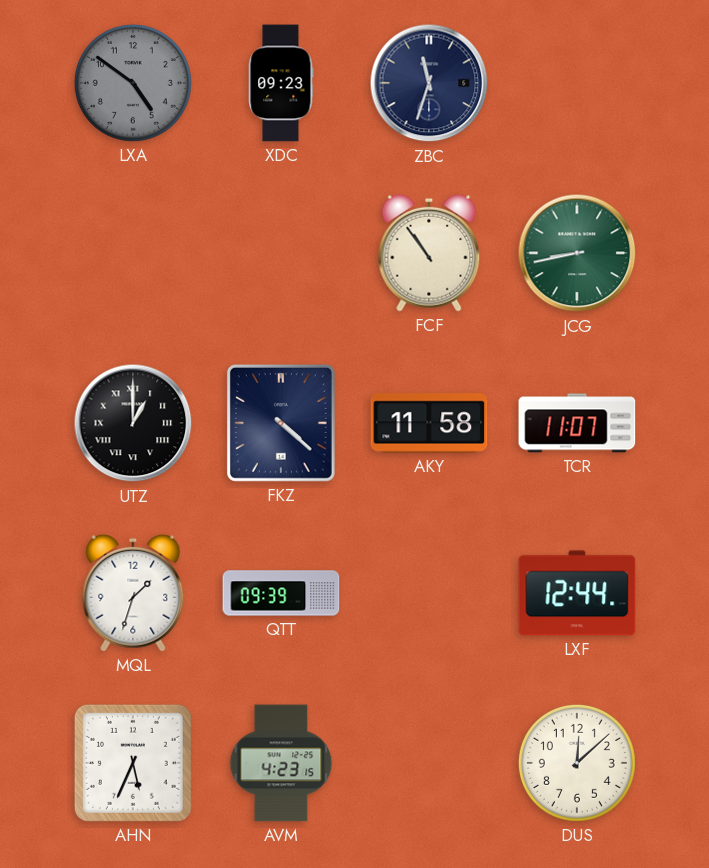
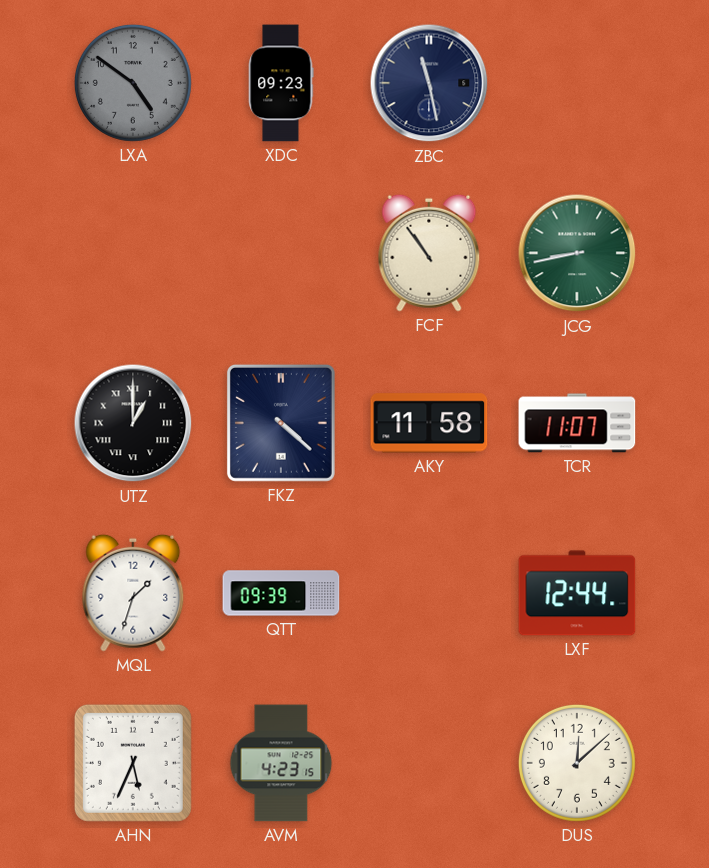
ZBC: 11:33 -> 11:28 (429, 83)
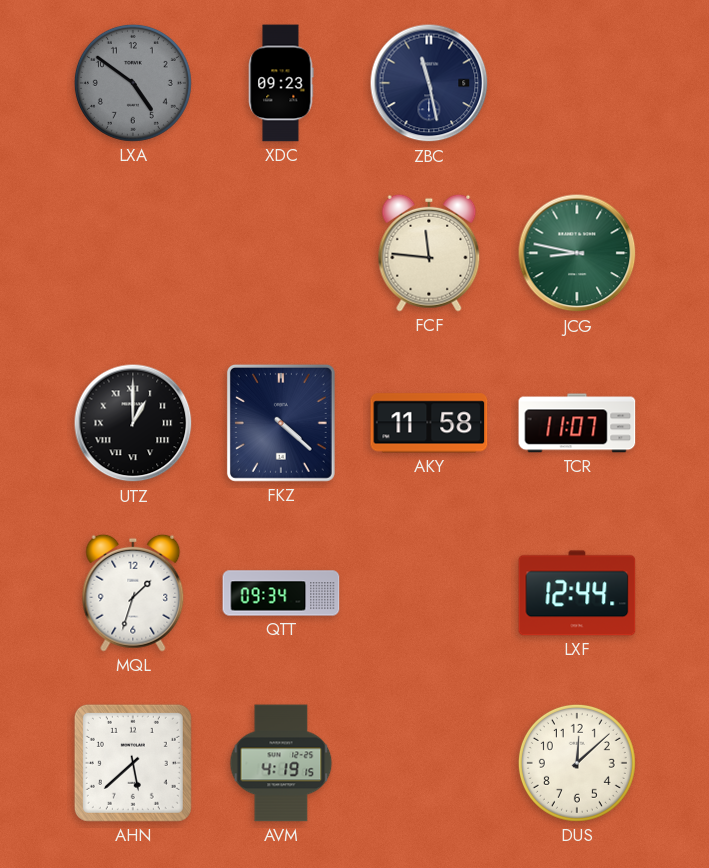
FCF: 10:54 -> 11:46 (429, 253)
JCG: 8:43 -> 8:47 (577, 253)
QTT: 09:39 -> 09:34 (281, 593)
AHN: 5:34 -> 5:38 (133, 763)
AVM: 4:23 -> 4:19 (281, 763)
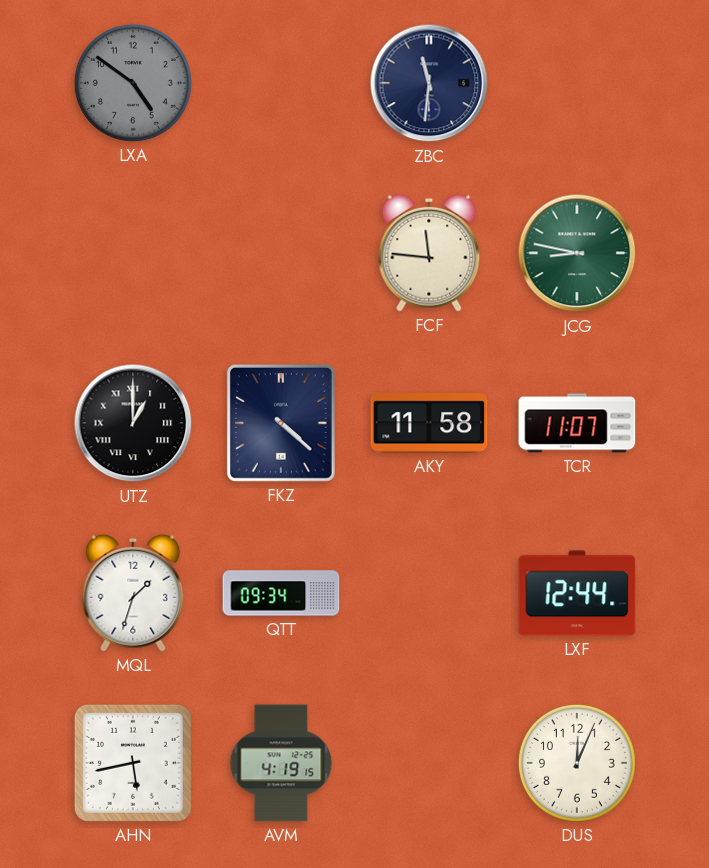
XDC: 09:23 -> none (281, 83)
ZBC: 11:28 -> 11:31 (429, 83)
AHN: 5:38 -> 5:43 (133, 763)
DUS: 12:08 -> 12:04 (577, 763)
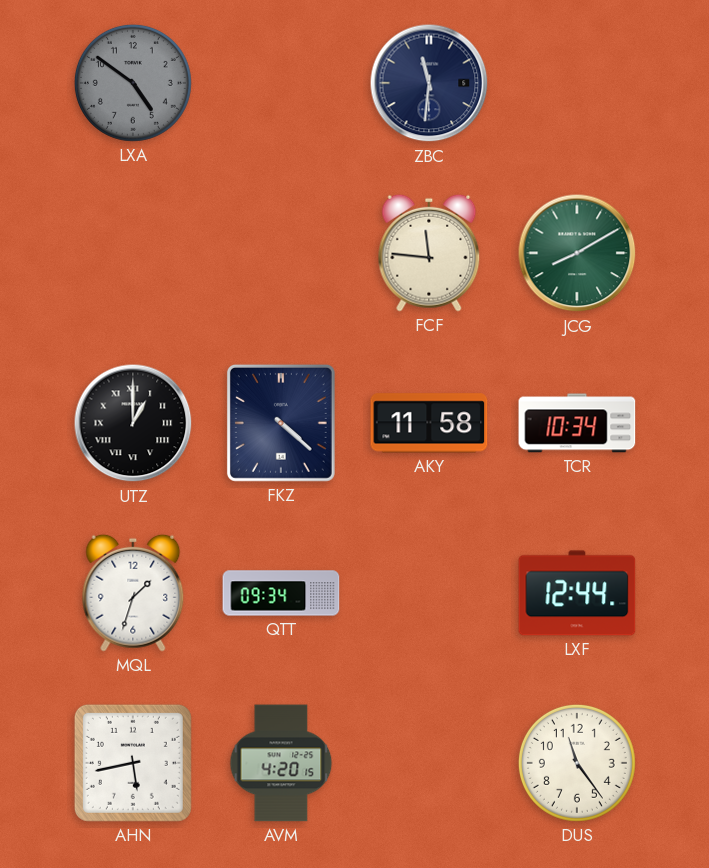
JCG: 8:47 -> 8:10 (577, 253)
TCR: 11:07 -> 10:34 (577, 423)
AVM: 4:19 -> 4:20 (281, 763)
DUS: 12:04 -> 11:24 (577, 763)
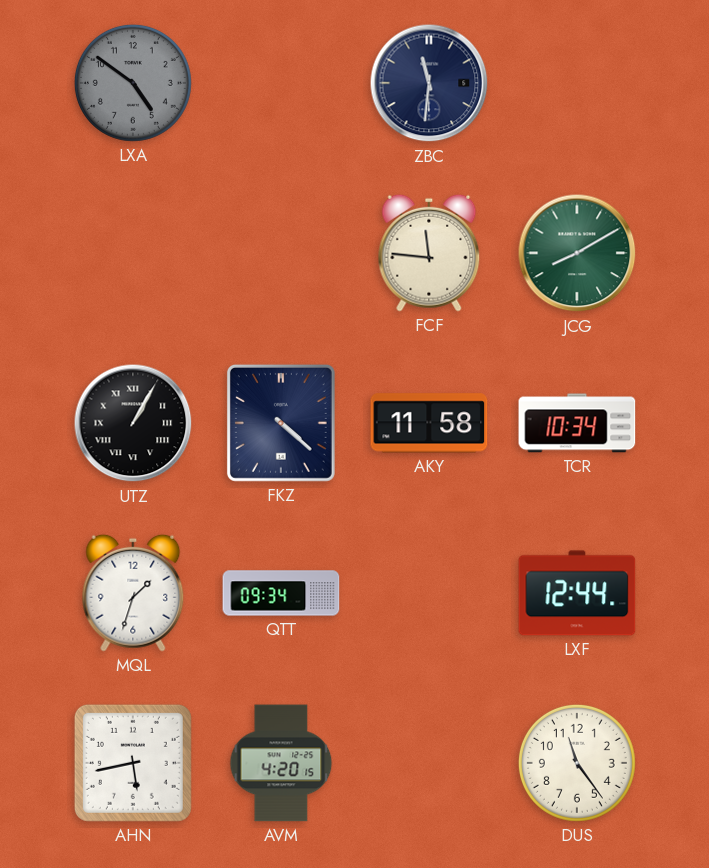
UTZ: 1:00 -> 1:05 (133, 423)
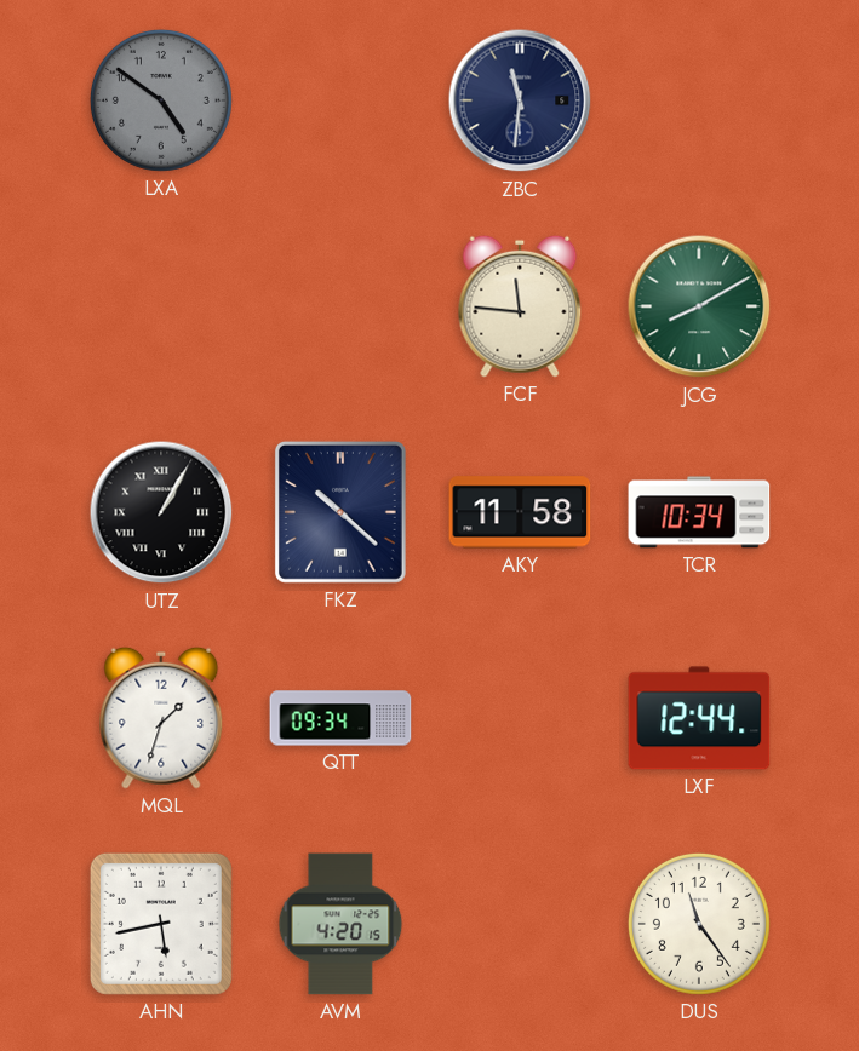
FKZ: 4:22 -> 10:22 (340, 512)
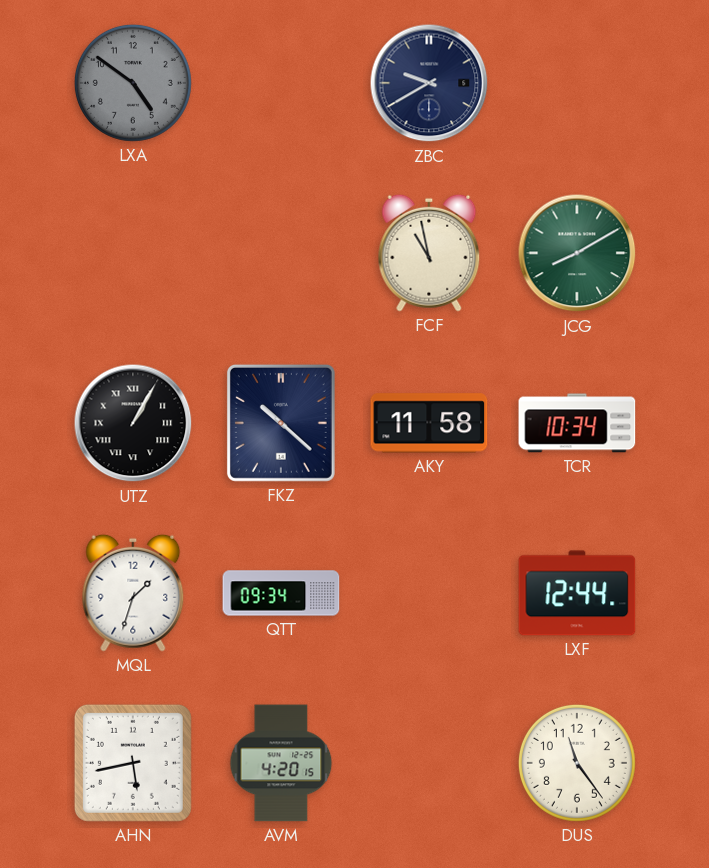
ZBC: 11:31 -> 9:40 (429, 83)
FCF: 11:46 -> 10:58 (429, 253)
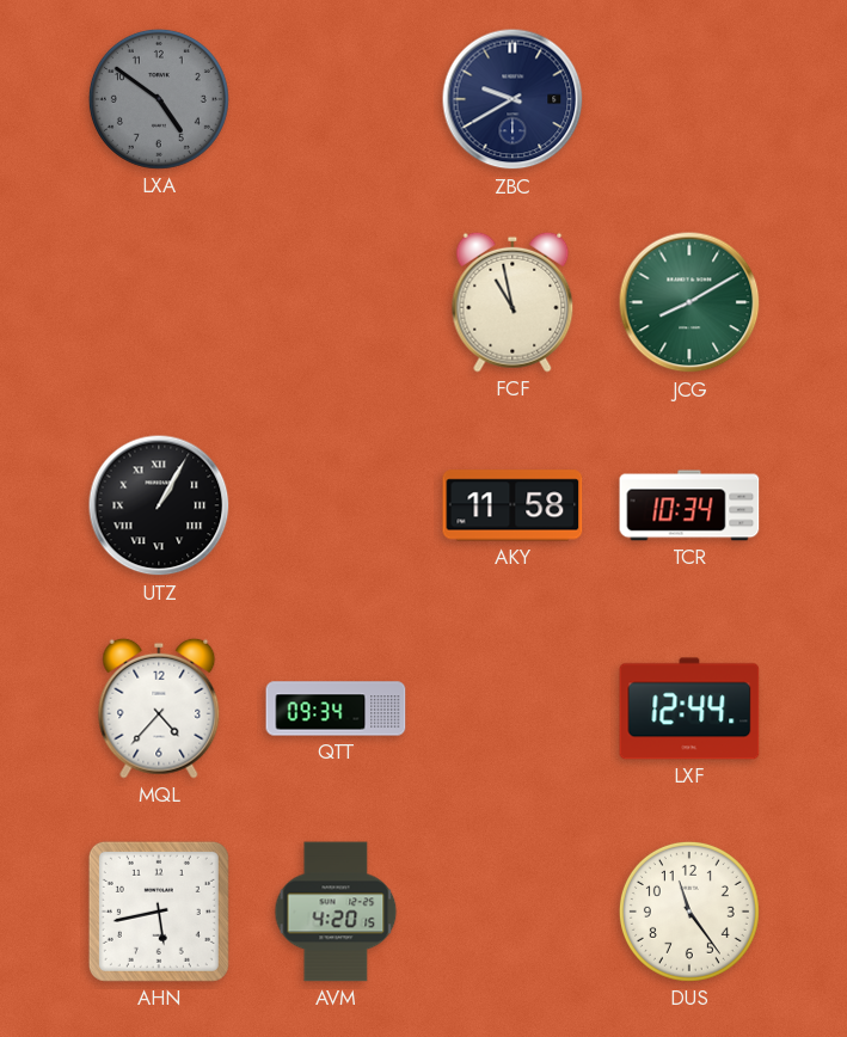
FKZ: 10:22 -> none (281, 423)
MQL: 1:33 -> 4:37 (159, 708)
